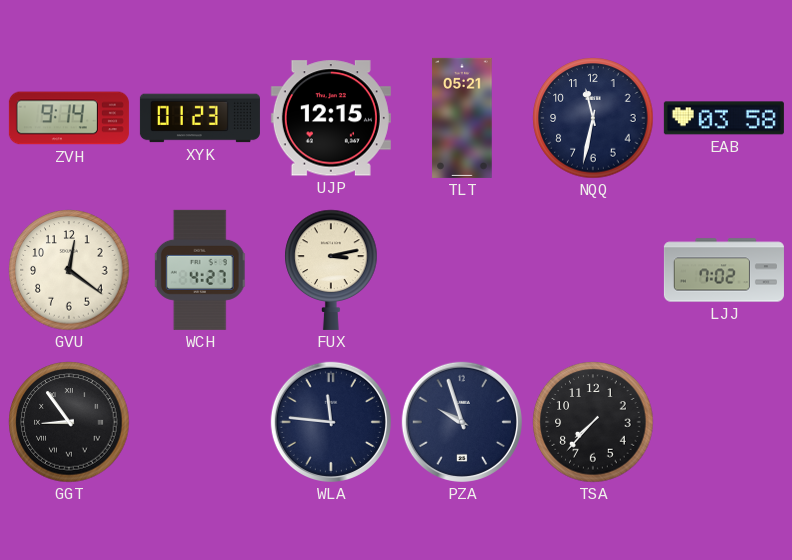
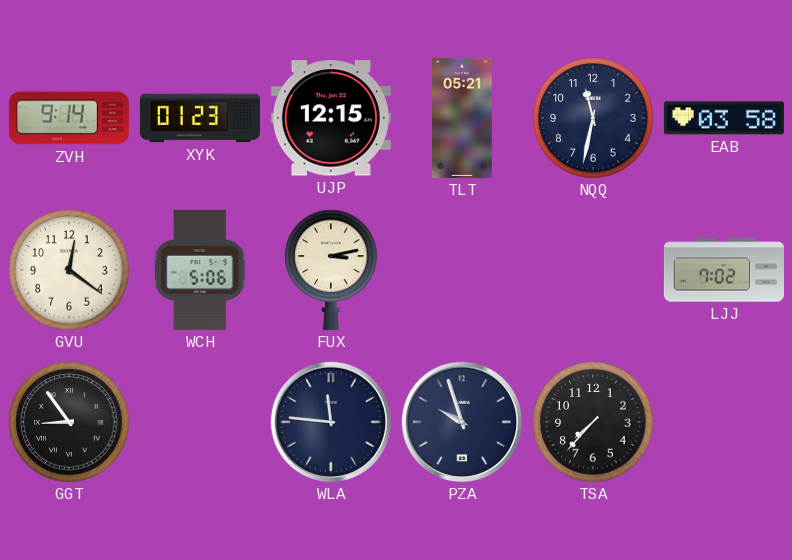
WCH: 4:27 -> 5:06 (200, 270)
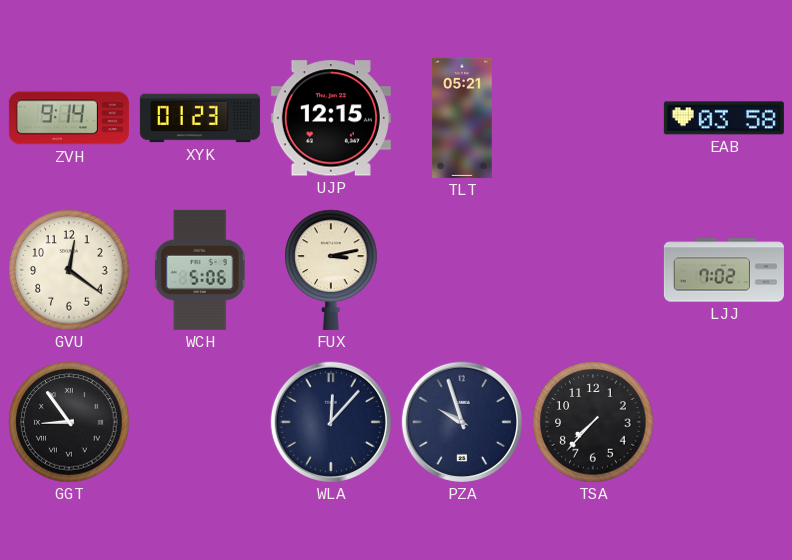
NQQ: 11:32 -> none (593, 118)
WLA: 11:46 -> 12:07 (331, 422)
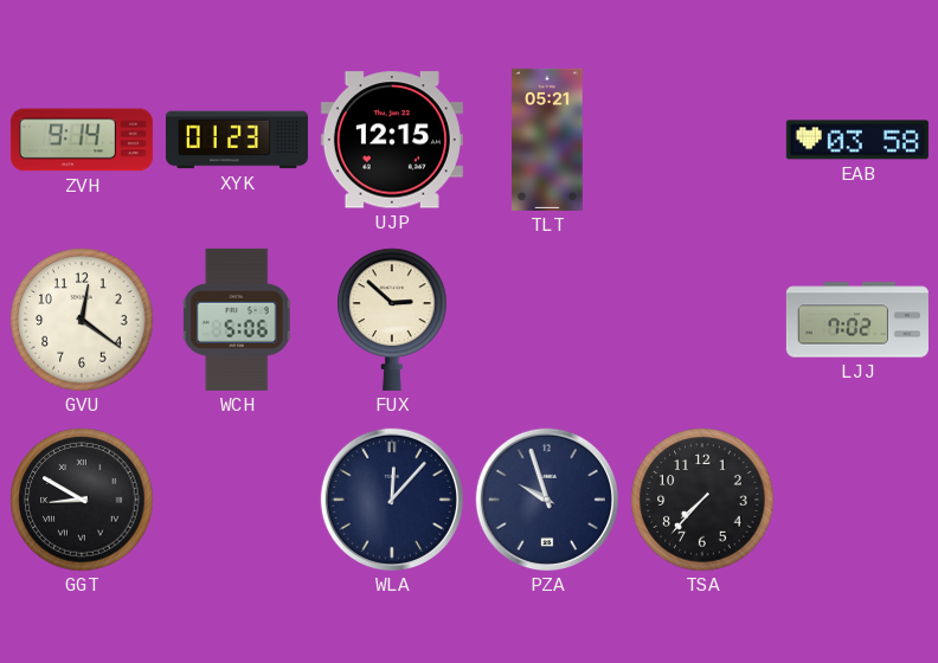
FUX: 3:13 -> 2:52 (392, 320)
GGT: 8:54 -> 8:50 (82, 500)
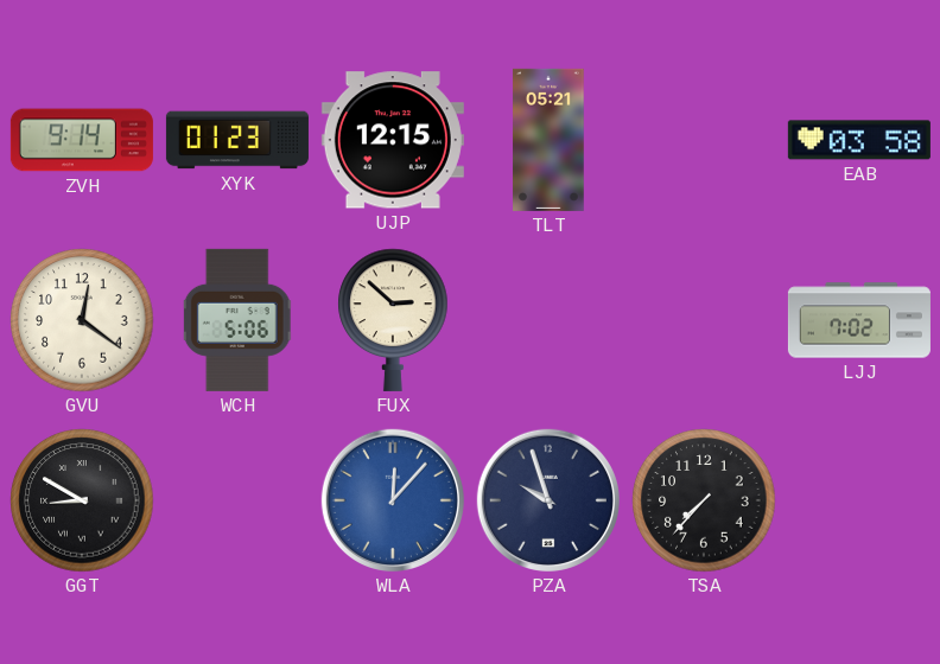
WLA dial: navy -> blue (393, 500)
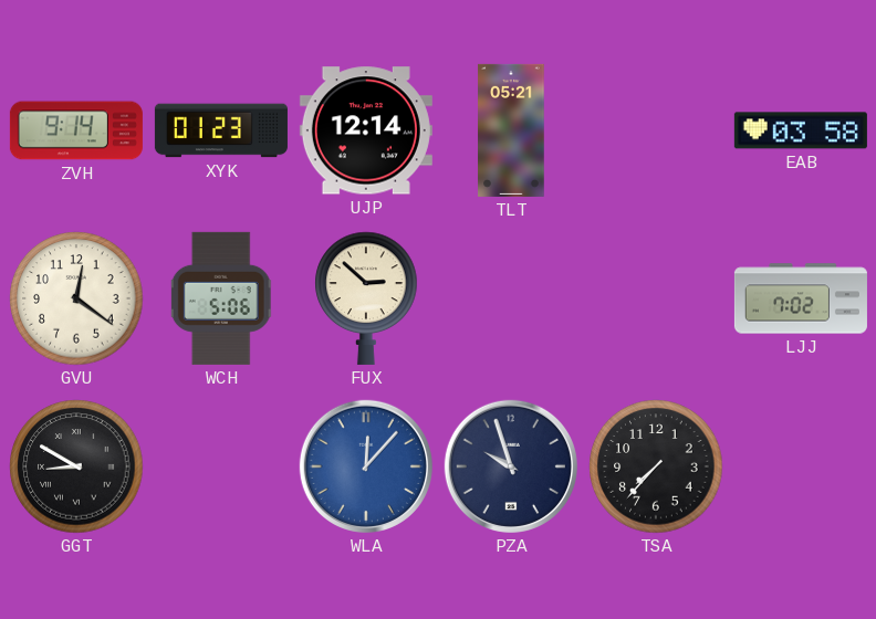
UJP: 12:15 -> 12:14 (366, 130)
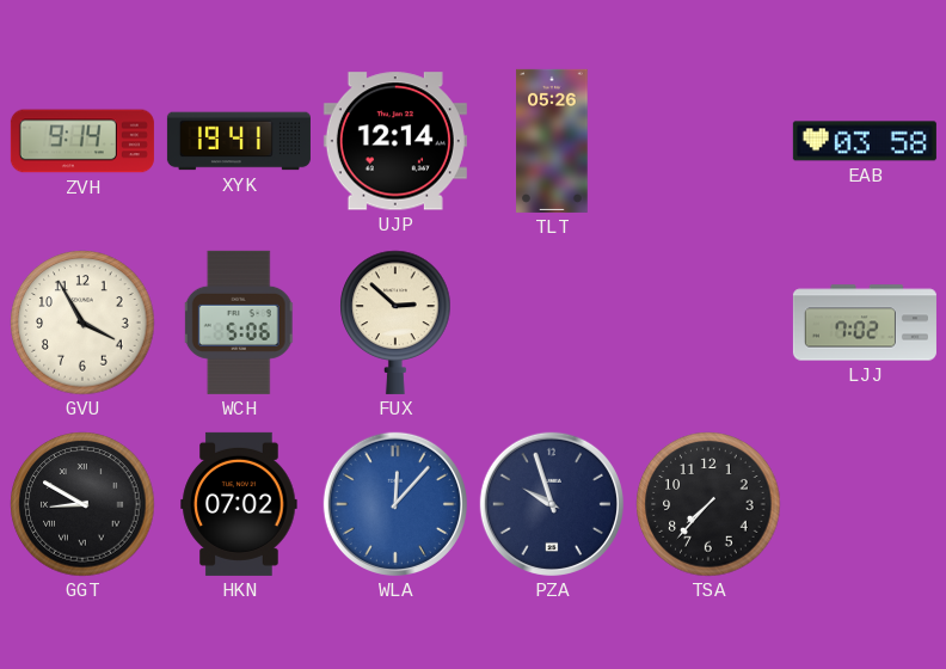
XYK: 01:23 -> 19:41 (239, 141)
TLT: 05:21 -> 05:26 (552, 141)
GVU: 12:21 -> 3:55 (82, 323)
HKN: none -> 07:02 (239, 504)
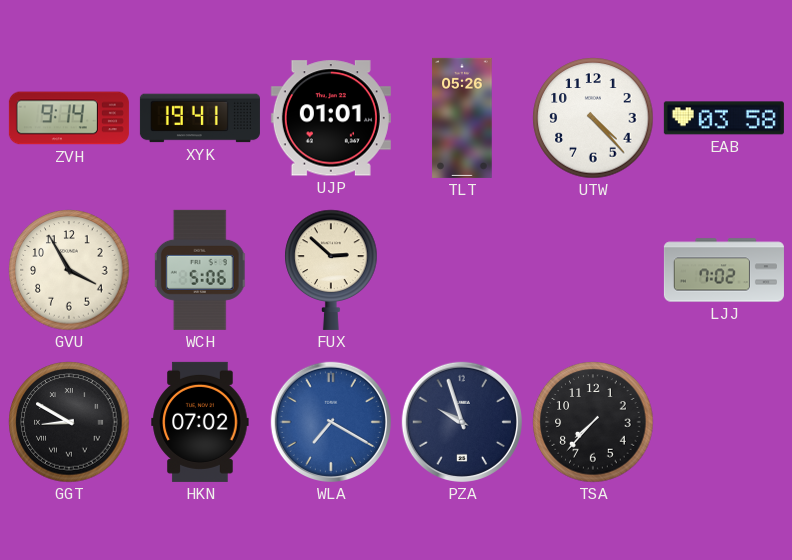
UJP: 12:14 -> 01:01 (331, 118)
UTW: none -> 4:23 (593, 118)
WLA: 12:07 -> 7:20 (331, 422)
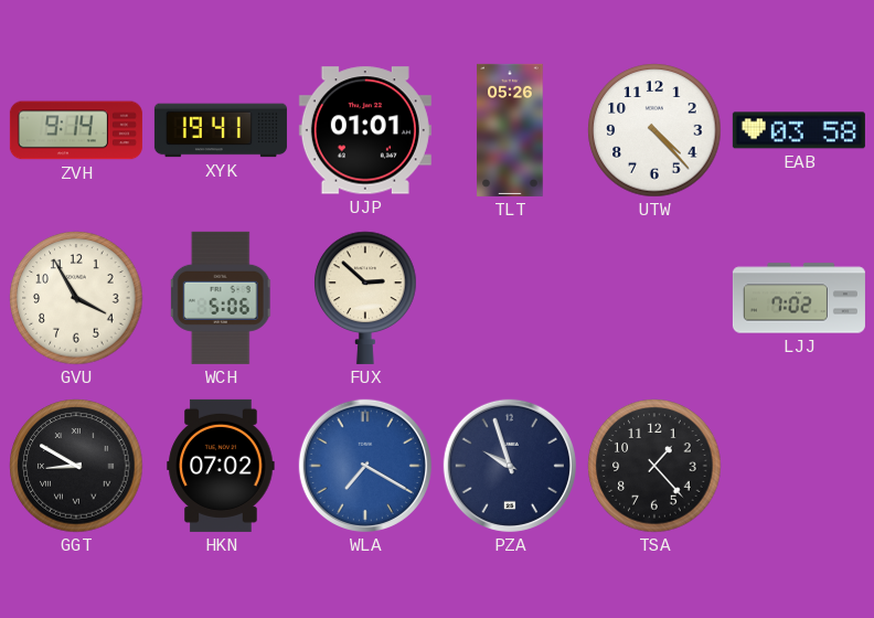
TSA: 7:37 -> 1:23 (654, 466)
